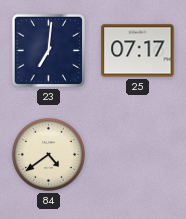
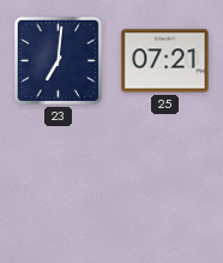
25: 07:17 -> 07:21 (165, 61)
84: 4:39 -> none (48, 154)
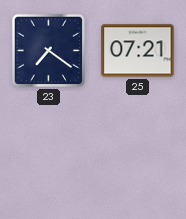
23: 7:01 -> 7:21 (48, 50)
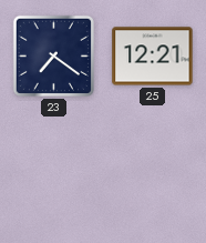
25: 07:21 -> 12:21 (153, 57)
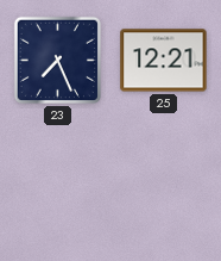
23: 7:21 -> 7:26 (57, 60)
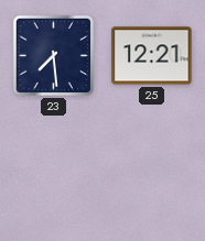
23: 7:26 -> 7:29 (53, 55)
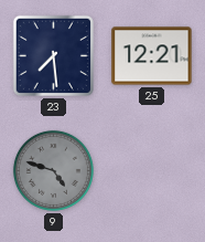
9: none -> 4:48 (53, 170)
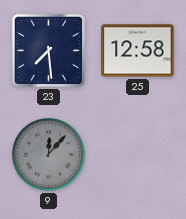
25: 12:21 -> 12:58 (138, 51)
9: 4:48 -> 12:07 (48, 154)
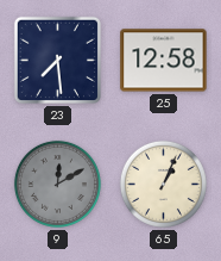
9: 12:07 -> 12:10 (57, 184)
65: none -> 1:04 (163, 184)
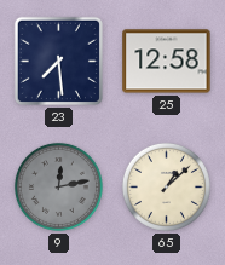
9: 12:10 -> 12:13 (58, 186)
65: 1:04 -> 1:08 (166, 186)
